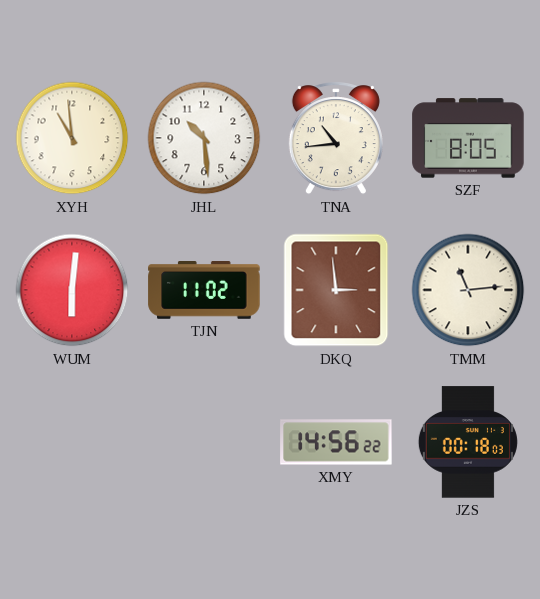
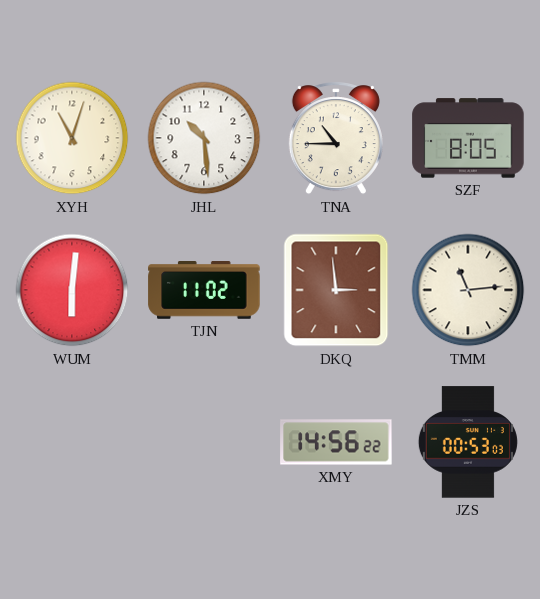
XYH: 10:59 -> 11:03 (72, 138)
TNA: 10:44 -> 10:45 (336, 139)
JZS: 00:18 -> 00:53 (468, 442)
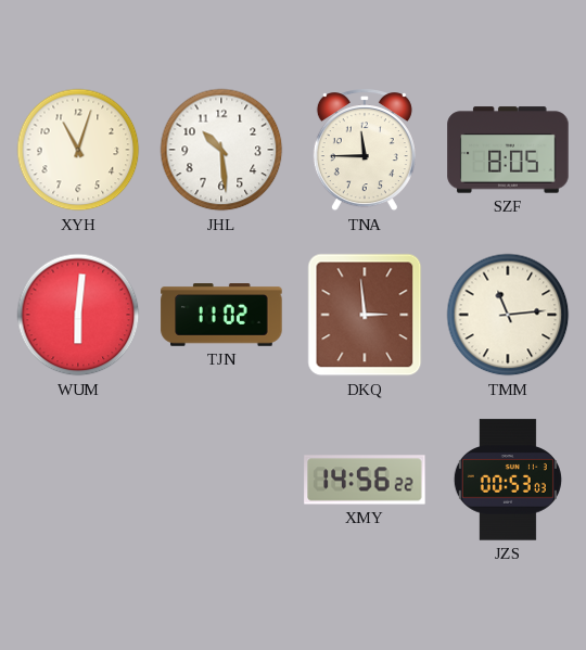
TNA: 10:45 -> 11:45 (365, 151)
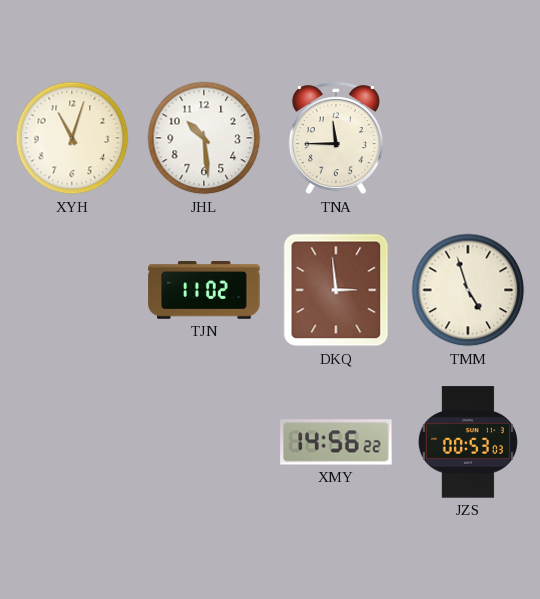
SZF: 8:05 -> none (508, 150)
WUM: 6:01 -> none (78, 315)
TMM: 11:14 -> 4:57 (468, 290)
